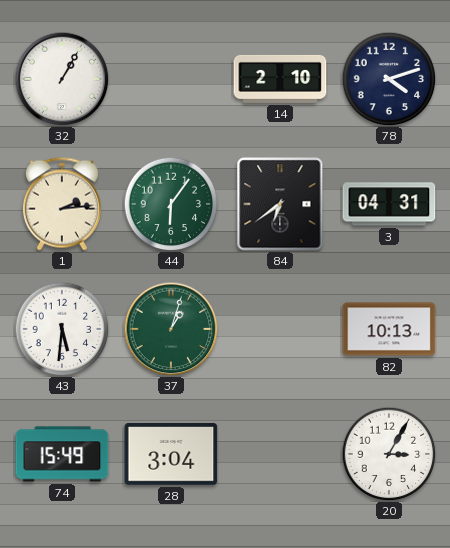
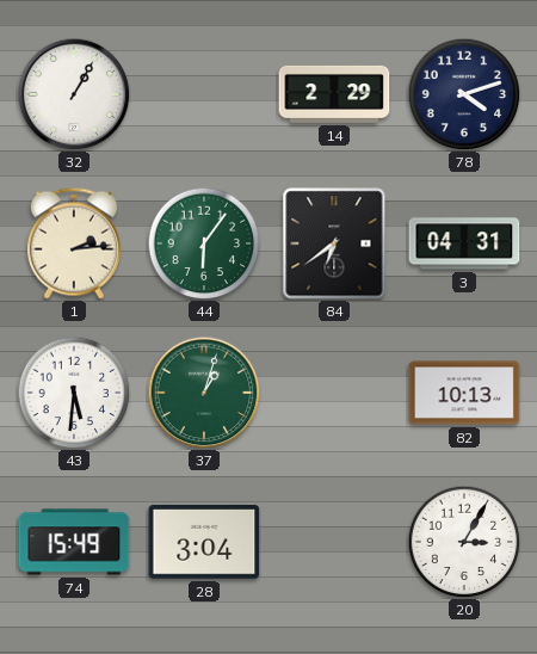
14: 2:10 -> 2:29 (334, 94)
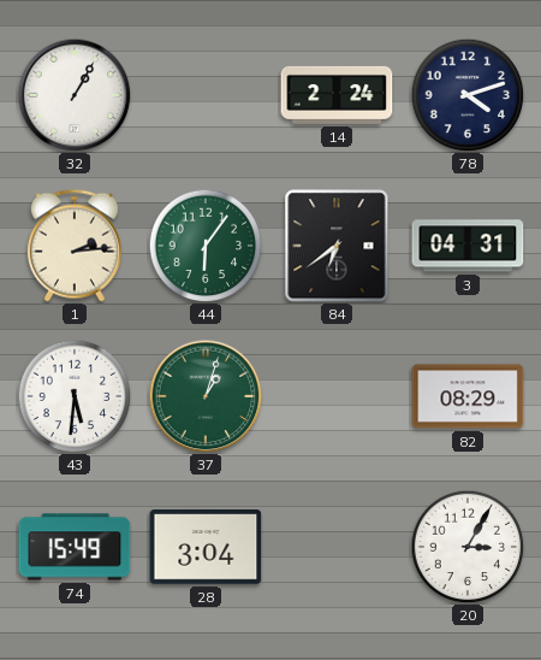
14: 2:29 -> 2:24 (337, 95)
82: 10:13 -> 08:29 (468, 396)
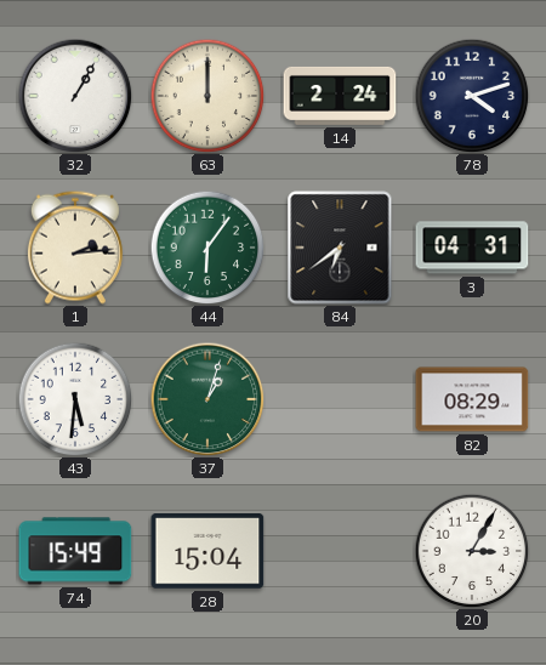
63: none -> 12:00 (207, 96)
28: 3:04 -> 15:04 (207, 551)
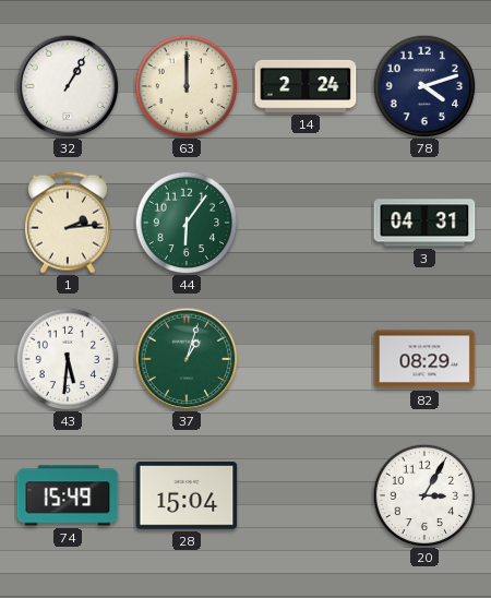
84: 6:39 -> none (340, 248)
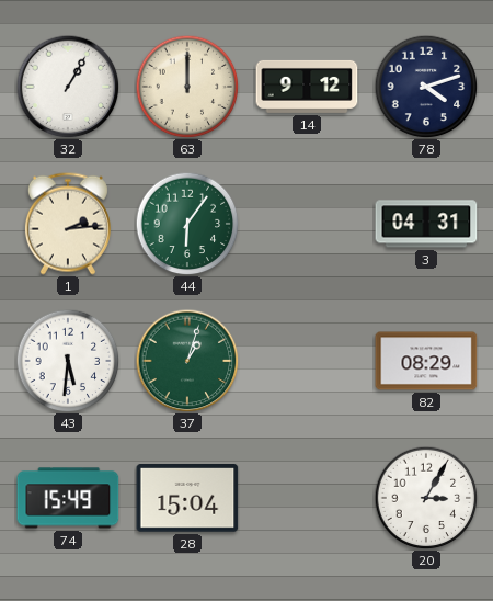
14: 2:24 -> 9:12 (307, 87)
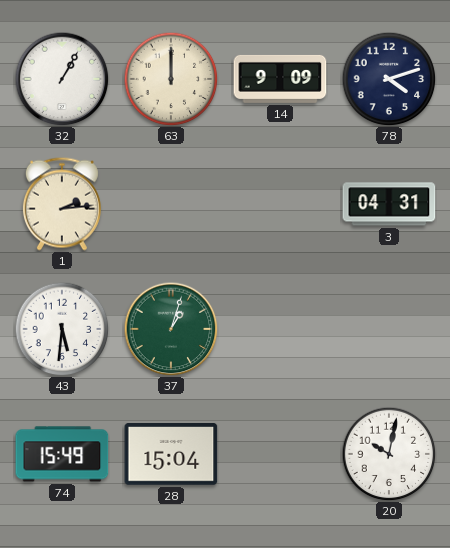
14: 9:12 -> 9:09 (280, 79)
44: 6:06 -> none (187, 224)
82: 08:29 -> none (426, 361)
20: 3:05 -> 10:02 (389, 454)
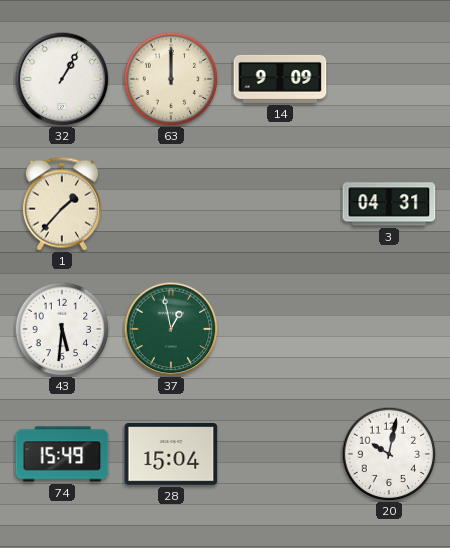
78: 4:12 -> none (389, 79)
1: 2:14 -> 1:37 (62, 204)
37: 1:03 -> 12:58 (171, 329)
